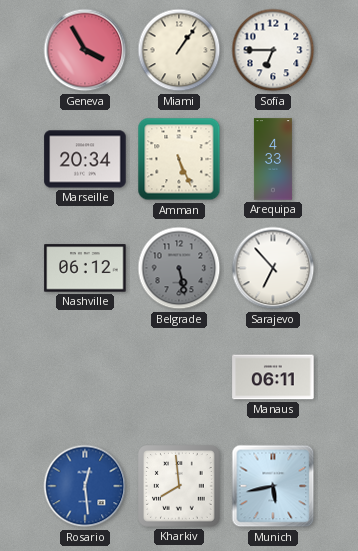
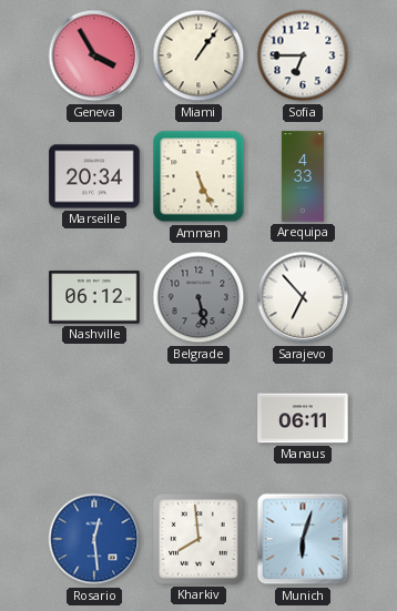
Munich: 5:43 -> 6:03 (303, 539)
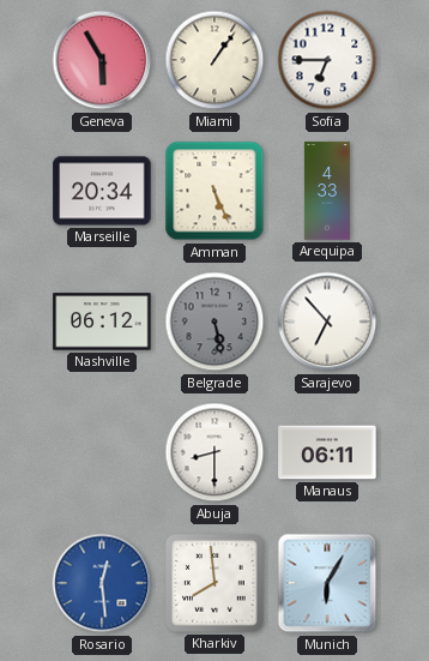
Geneva: 3:55 -> 5:55 (102, 60)
Abuja: none -> 8:30 (214, 452)
Munich: 6:03 -> 6:05 (327, 583)
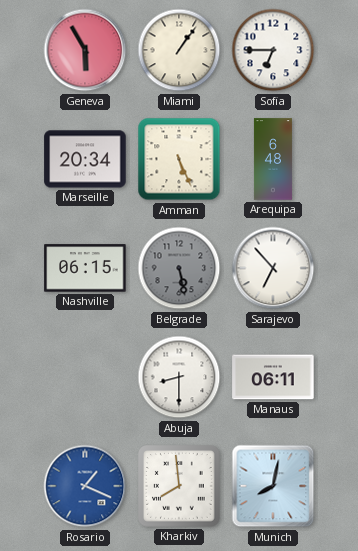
Arequipa: 4:33 -> 6:48 (273, 159)
Nashville: 06:12 -> 06:15 (85, 268)
Rosario: 12:29 -> 1:19 (85, 486)
Munich: 6:05 -> 8:02 (273, 486)
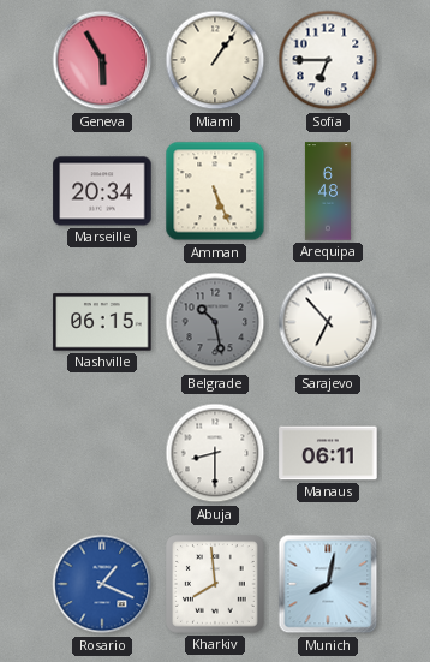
Belgrade: 5:28 -> 10:28 (215, 322)
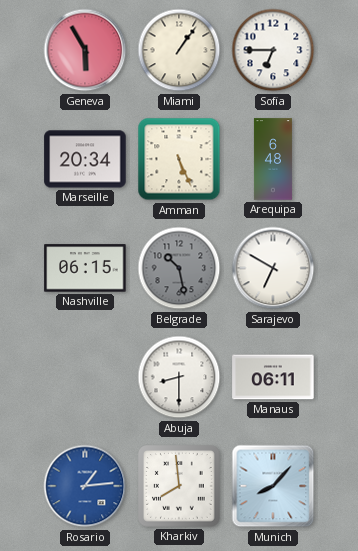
Sarajevo: 6:53 -> 6:50 (273, 268)
Rosario: 1:19 -> 1:14 (85, 486)
Munich: 8:02 -> 8:07 (273, 486)
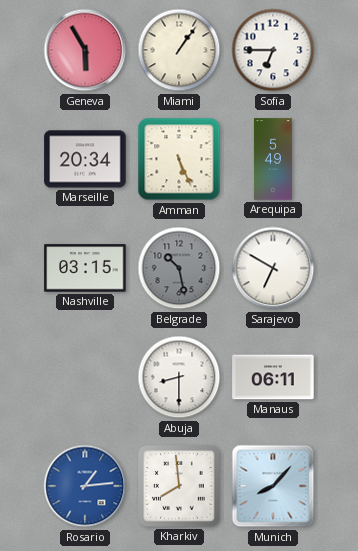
Arequipa: 6:48 -> 5:49 (273, 159)
Nashville: 06:15 -> 03:15 (85, 268)
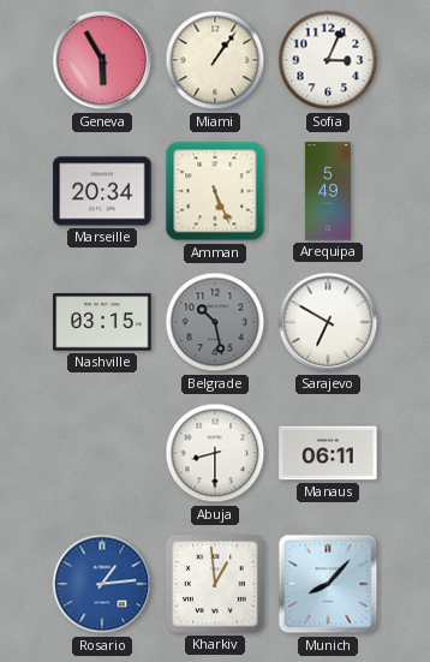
Sofia: 6:45 -> 3:04 (328, 60)
Kharkiv: 7:59 -> 12:59 (215, 584)
